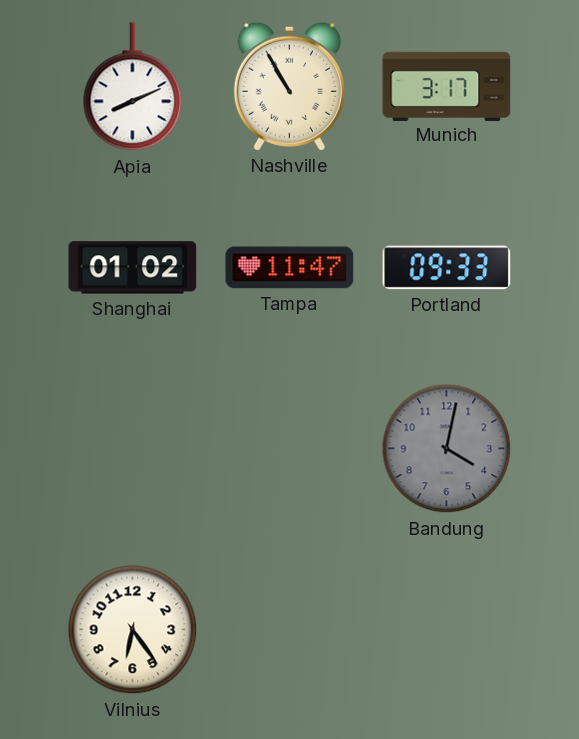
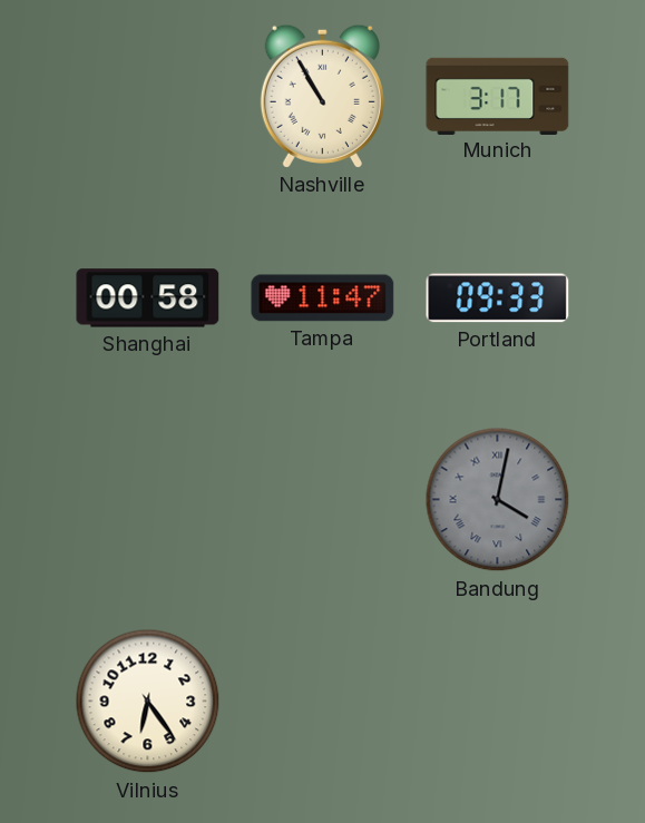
Apia: 8:11 -> none (133, 87)
Shanghai: 01:02 -> 00:58 (148, 298)
Bandung numerals: Arabic -> Roman (498, 500)
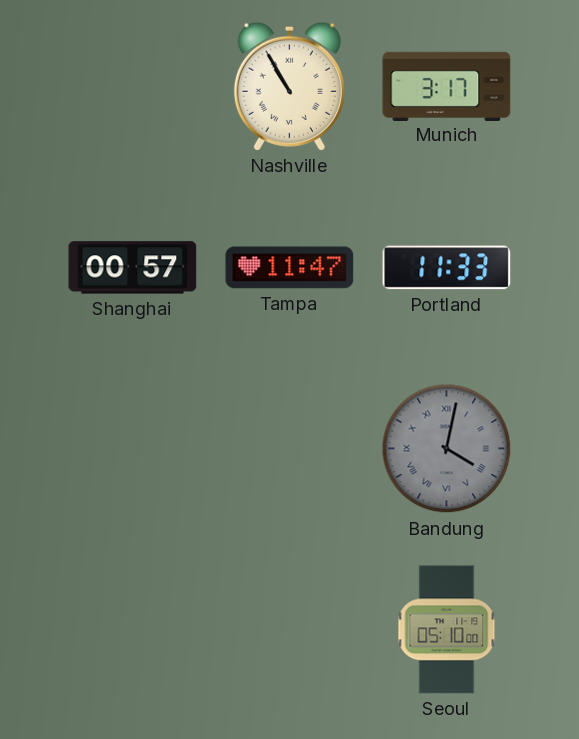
Shanghai: 00:58 -> 00:57 (133, 268)
Portland: 09:33 -> 11:33 (447, 268)
Vilnius: 6:24 -> none (148, 702)
Seoul: none -> 05:10 (447, 630)
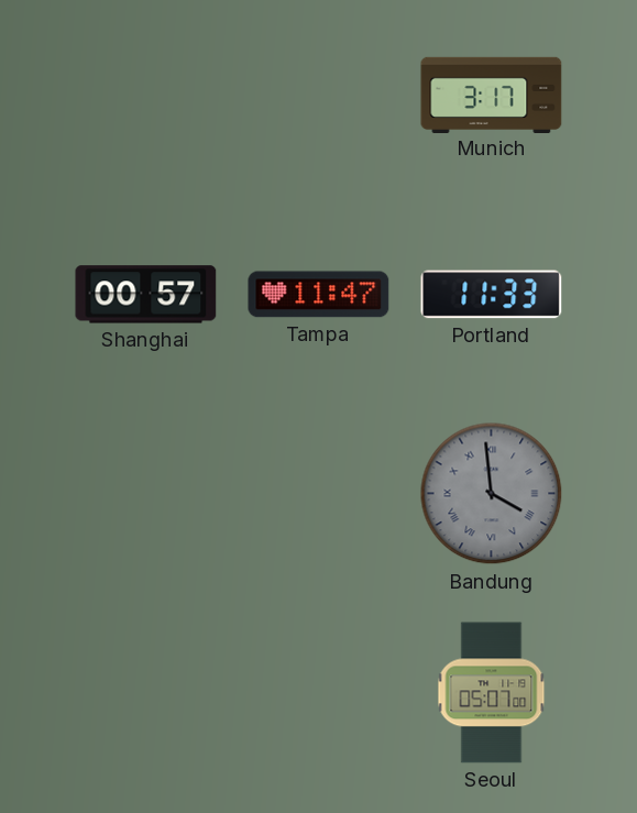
Nashville: 10:55 -> none (289, 86)
Bandung: 4:02 -> 3:59 (492, 494)
Seoul: 05:10 -> 05:07 (492, 693)
